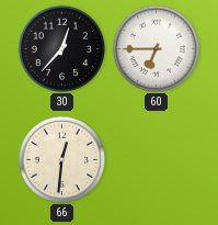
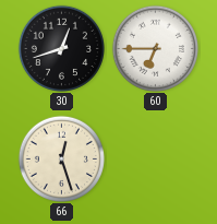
30: 12:37 -> 12:42 (61, 48)
66: 12:31 -> 12:27 (61, 158)
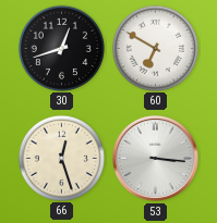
60: 6:45 -> 6:50 (155, 48)
53: none -> 3:16 (155, 158)
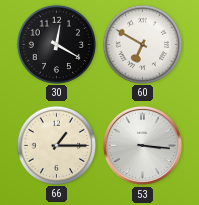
30: 12:42 -> 12:20 (56, 44)
66: 12:27 -> 1:15 (56, 145)
